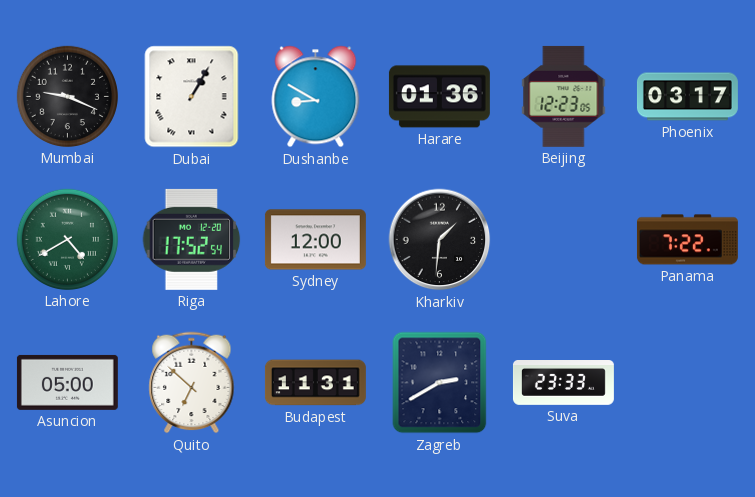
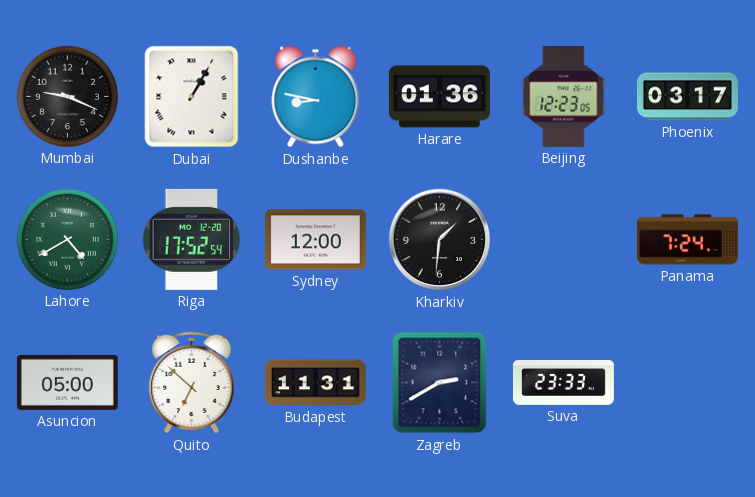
Dushanbe: 8:50 -> 8:47 (316, 97)
Panama: 7:22 -> 7:24 (687, 240)
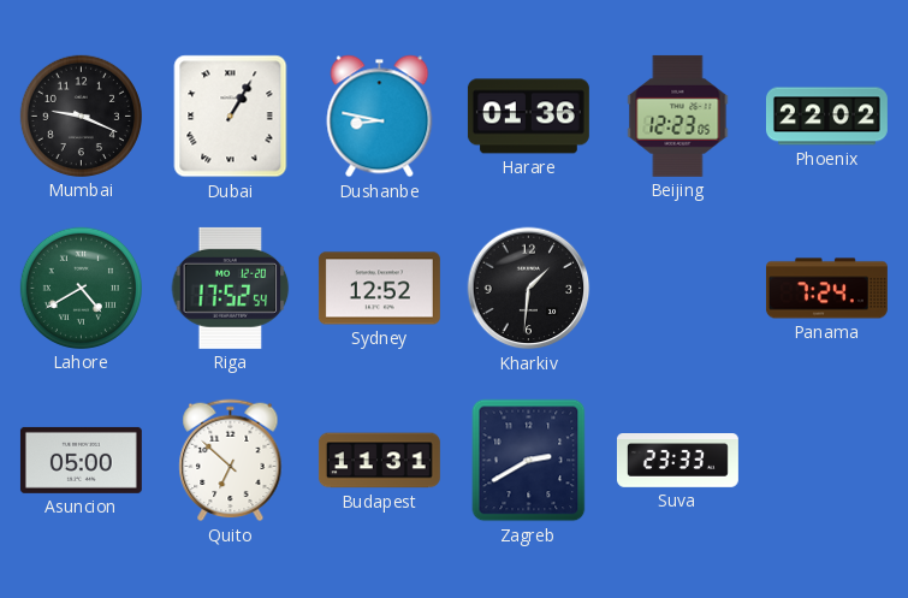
Phoenix: 03:17 -> 22:02 (826, 117)
Sydney: 12:00 -> 12:52 (379, 289)
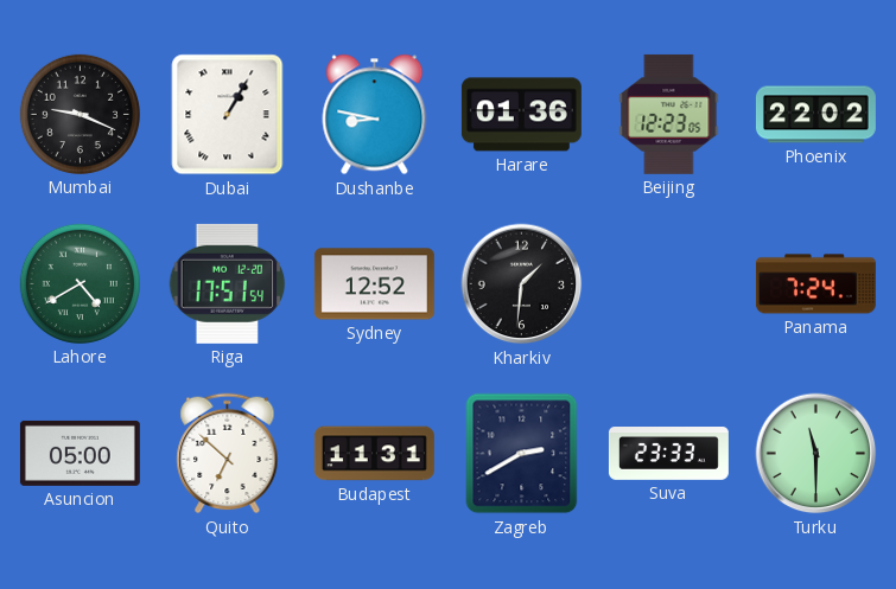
Riga: 17:52 -> 17:51 (228, 283)
Turku: none -> 11:30 (816, 454)
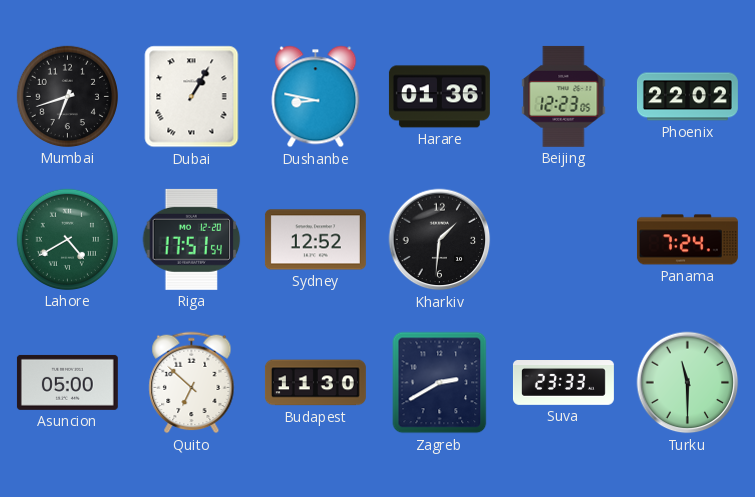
Mumbai: 9:19 -> 6:42 (67, 96)
Budapest: 11:31 -> 11:30 (315, 383)
